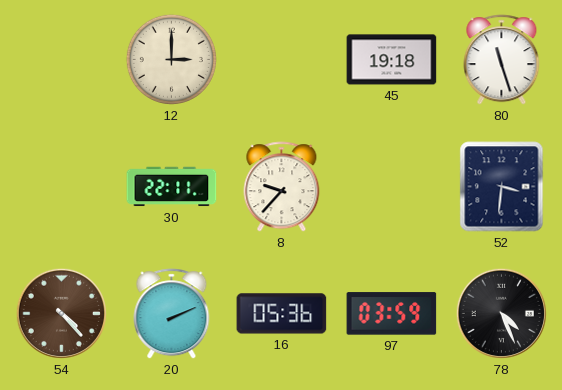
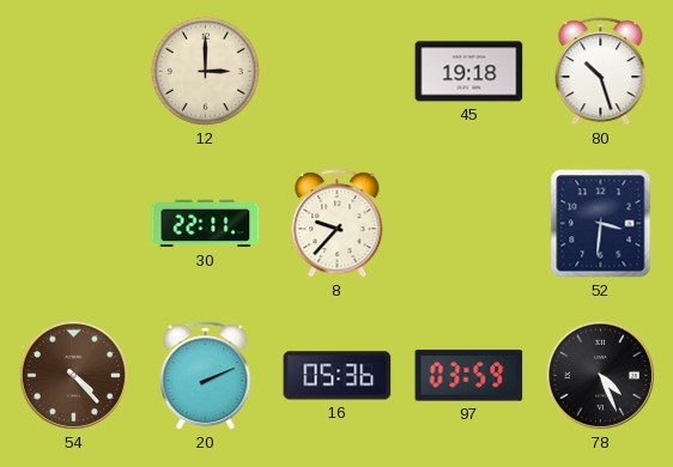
80: 11:27 -> 10:27 (601, 72)
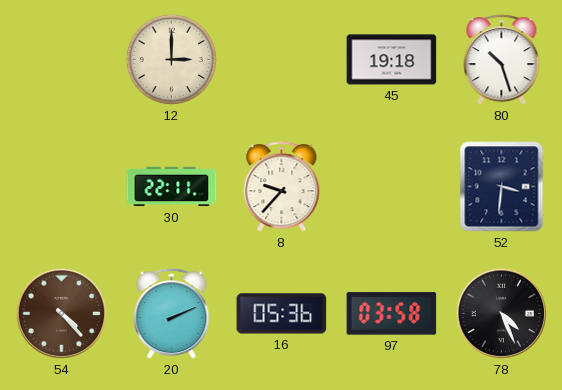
97: 03:59 -> 03:58 (392, 314)
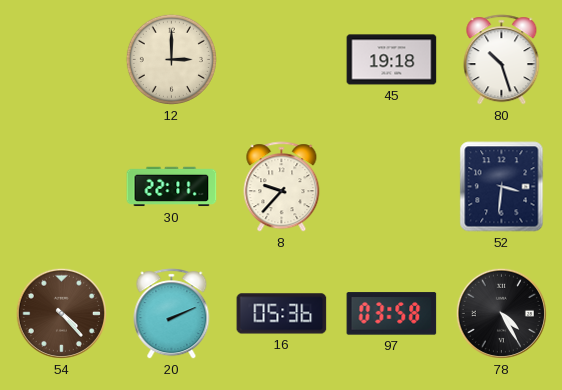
78: 4:26 -> 4:25 (501, 313)
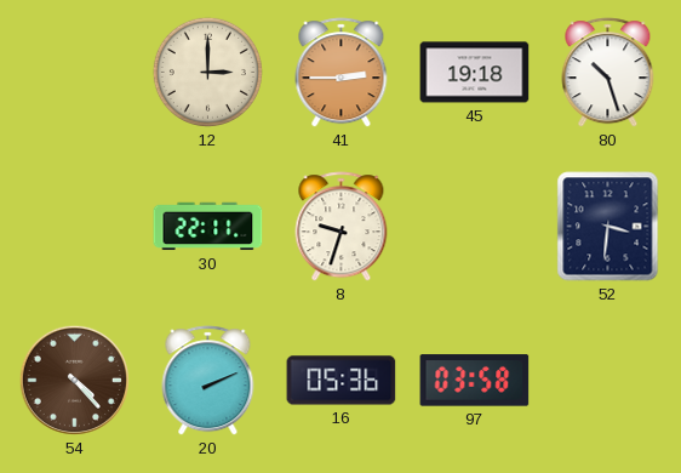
41: none -> 2:45 (342, 73)
8: 9:37 -> 9:33 (342, 227)
78: 4:25 -> none (501, 313)
